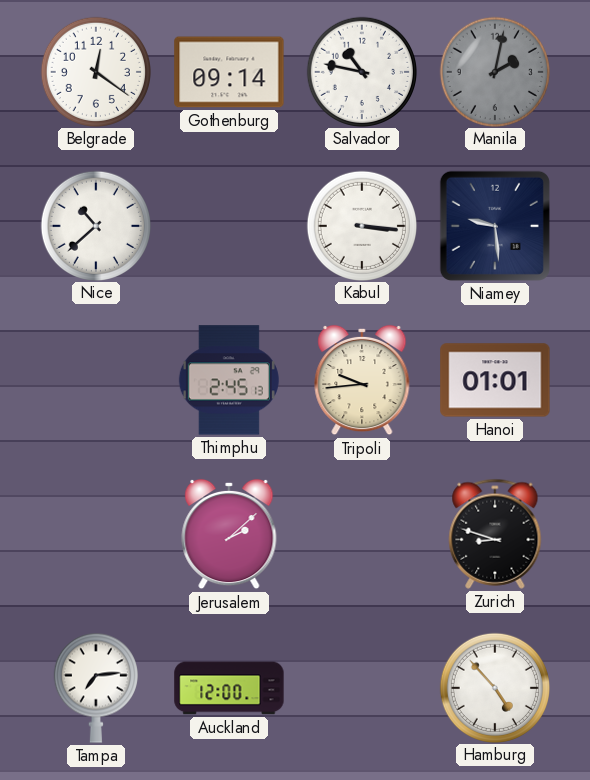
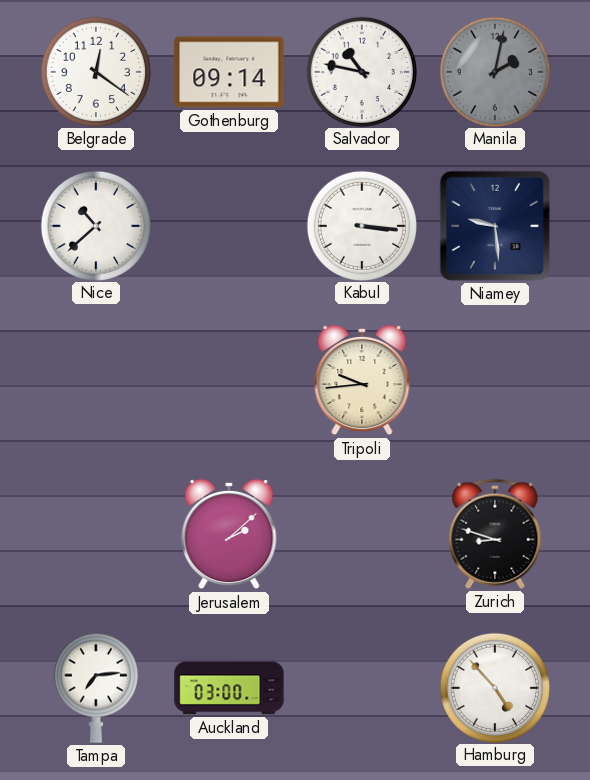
Thimphu: 2:45 -> none (229, 380)
Hanoi: 01:01 -> none (495, 380)
Auckland: 12:00 -> 03:00 (229, 688)
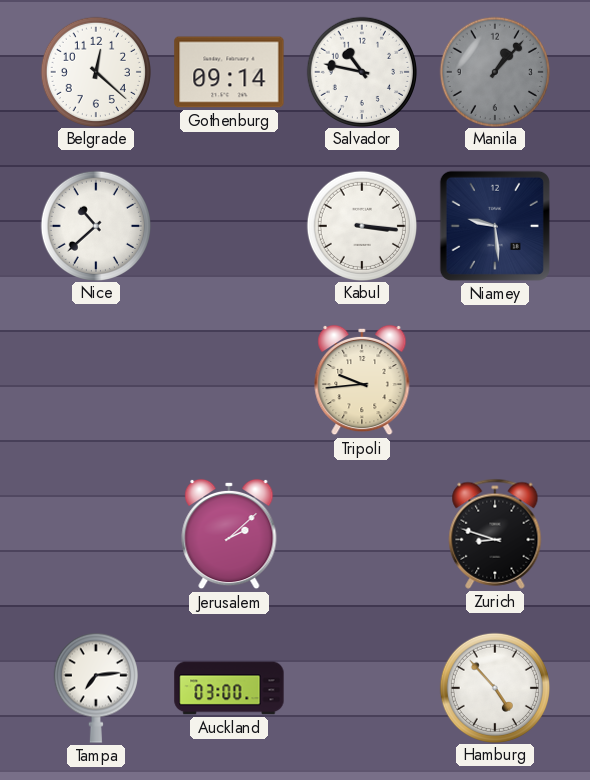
Belgrade: 12:21 -> 12:22 (95, 71)
Manila: 2:02 -> 1:07 (494, 71)
